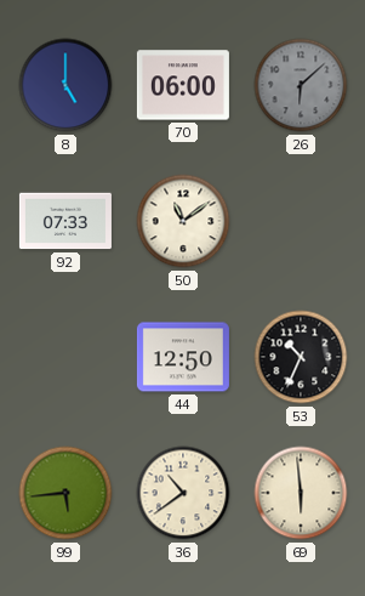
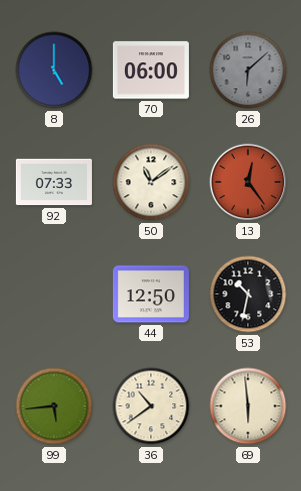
13: none -> 12:24 (248, 182)
53: 10:34 -> 10:32 (248, 294)
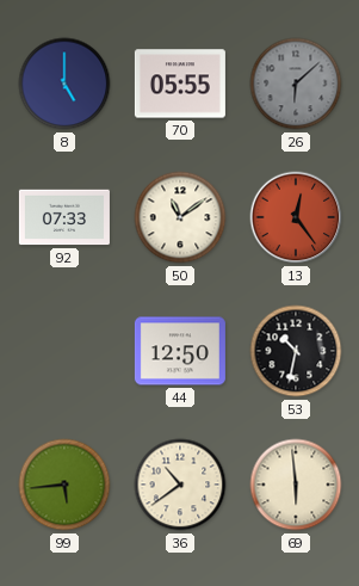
70: 06:00 -> 05:55 (180, 84)
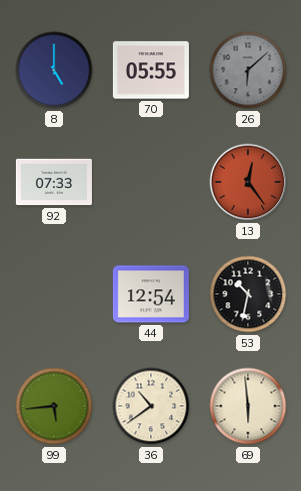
50: 11:09 -> none (180, 217)
44: 12:50 -> 12:54 (151, 294)
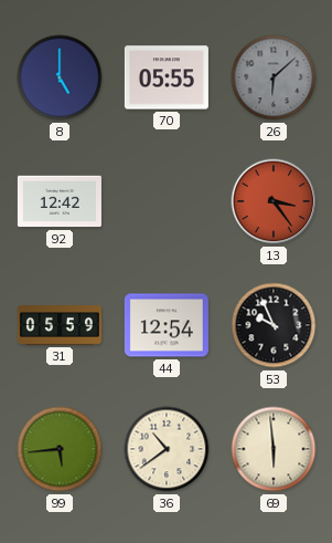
92: 07:33 -> 12:42 (60, 201)
13: 12:24 -> 3:24 (274, 201)
31: none -> 05:59 (60, 325)
53: 10:32 -> 9:56 (274, 325)
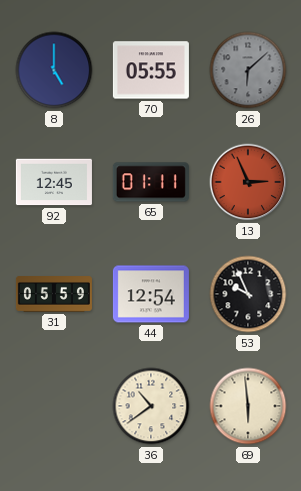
92: 12:42 -> 12:45 (54, 182)
65: none -> 01:11 (151, 182)
13: 3:24 -> 2:56 (248, 182)
99: 5:44 -> none (60, 449)
